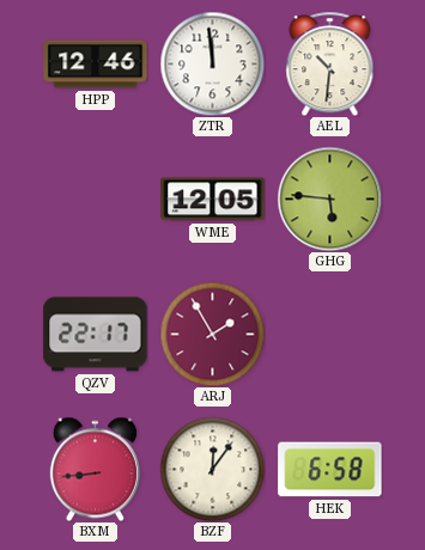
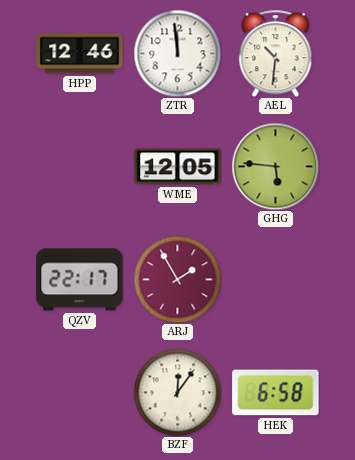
BXM: 8:44 -> none (95, 469)
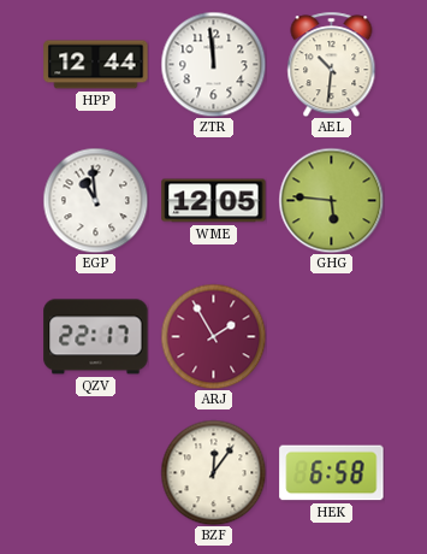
HPP: 12:46 -> 12:44 (96, 65)
EGP: none -> 10:59 (95, 200)
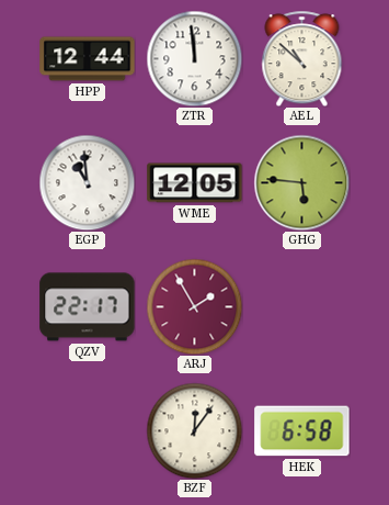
AEL: 10:31 -> 10:52 (302, 58)
